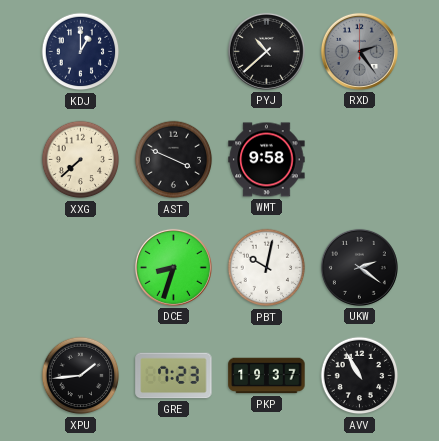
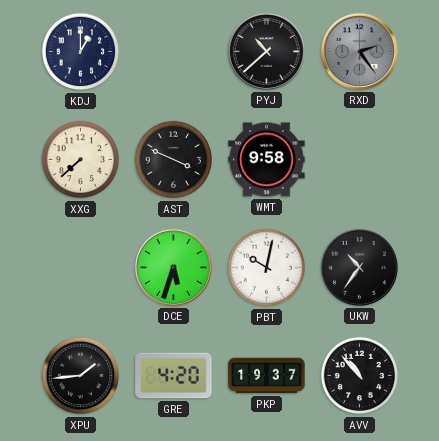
DCE: 8:33 -> 5:33 (173, 267)
UKW: 2:21 -> 10:36 (359, 267)
GRE: 7:23 -> 4:20 (174, 376)
AVV: 10:55 -> 10:53 (360, 376)
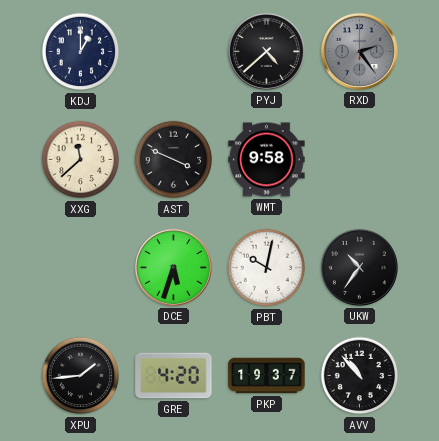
PYJ: 10:38 -> 4:38 (266, 51)
XXG: 7:38 -> 11:38 (81, 160)
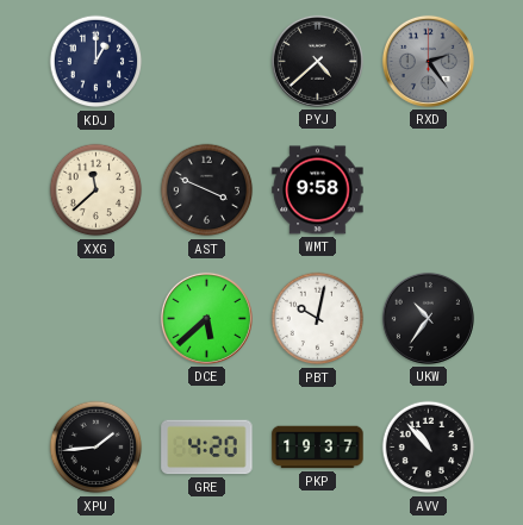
DCE: 5:33 -> 5:38 (206, 318)
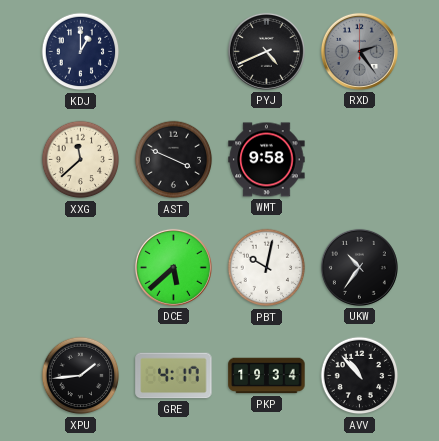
PYJ: 4:38 -> 4:41 (266, 51)
GRE: 4:20 -> 4:17 (174, 376)
PKP: 19:37 -> 19:34 (267, 376)
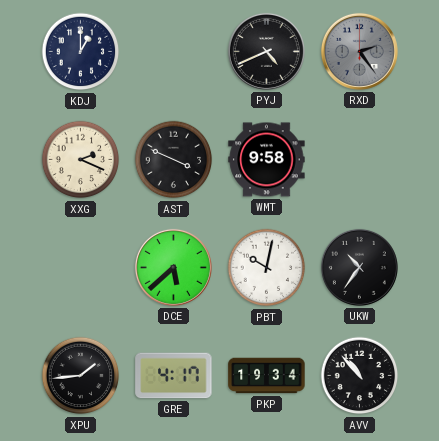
XXG: 11:38 -> 2:19 (81, 160)
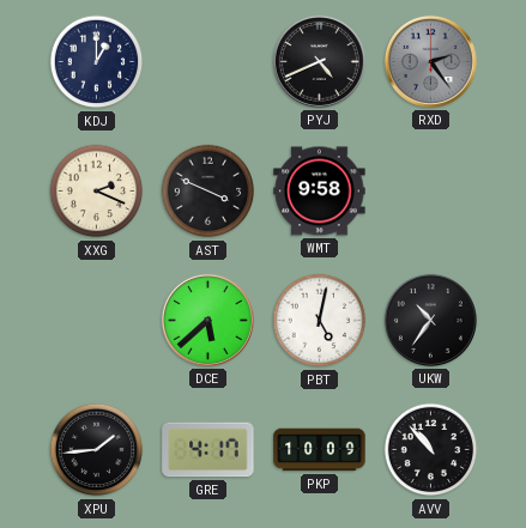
PBT: 10:02 -> 5:02 (320, 321)
PKP: 19:34 -> 10:09 (320, 450)
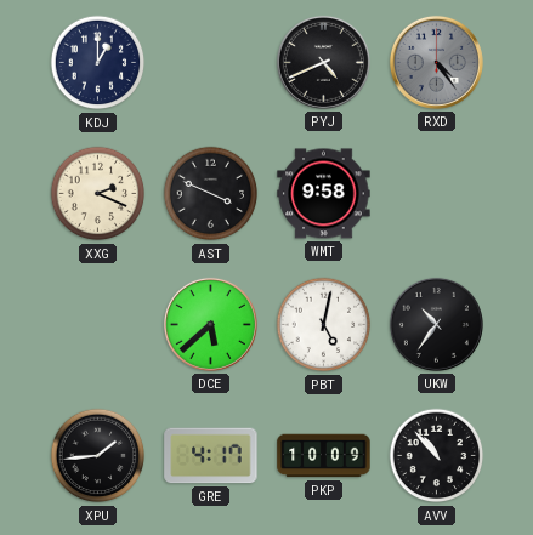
RXD: 2:24 -> 4:24 (436, 62)
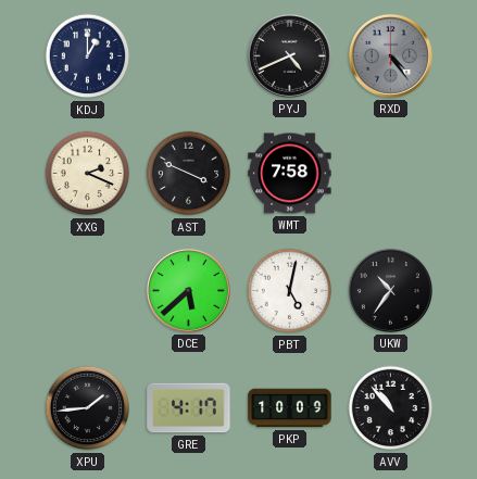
WMT: 9:58 -> 7:58 (290, 174)
